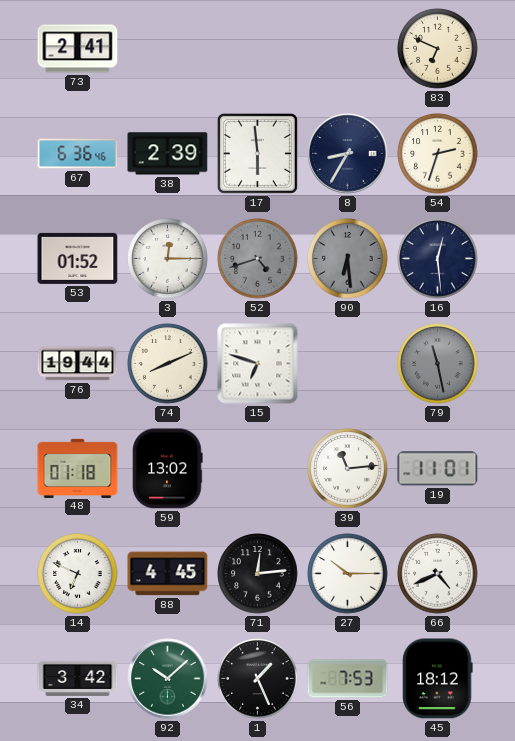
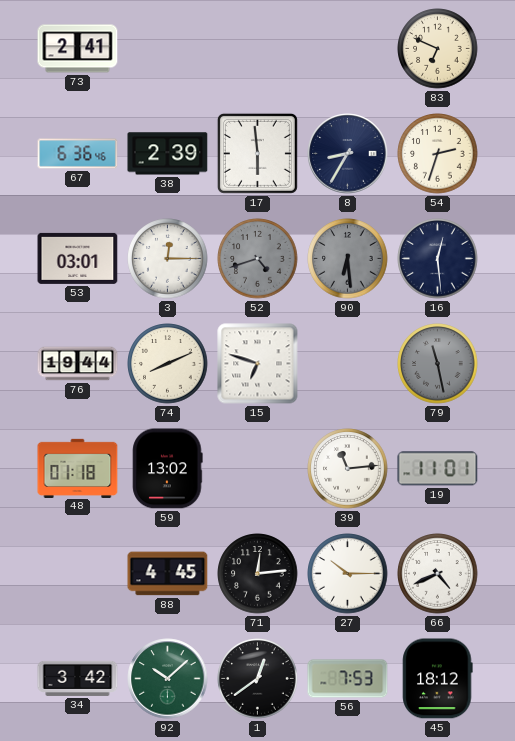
53: 01:52 -> 03:01 (78, 258)
14: 6:49 -> none (78, 574)
1: 1:26 -> 12:39 (258, 679)
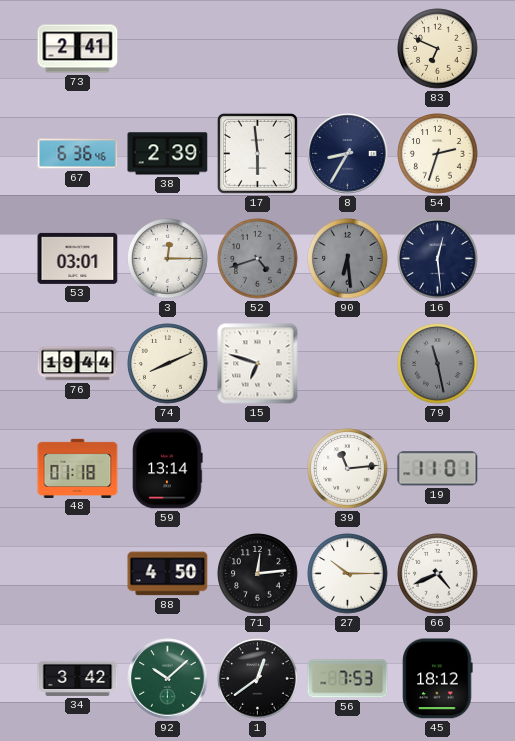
59: 13:02 -> 13:14 (168, 469)
88: 4:45 -> 4:50 (168, 574)
